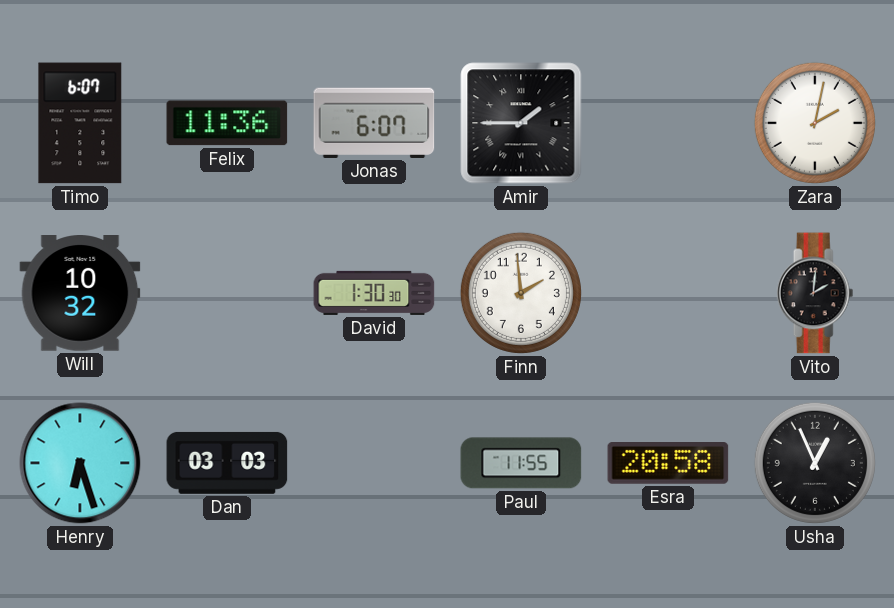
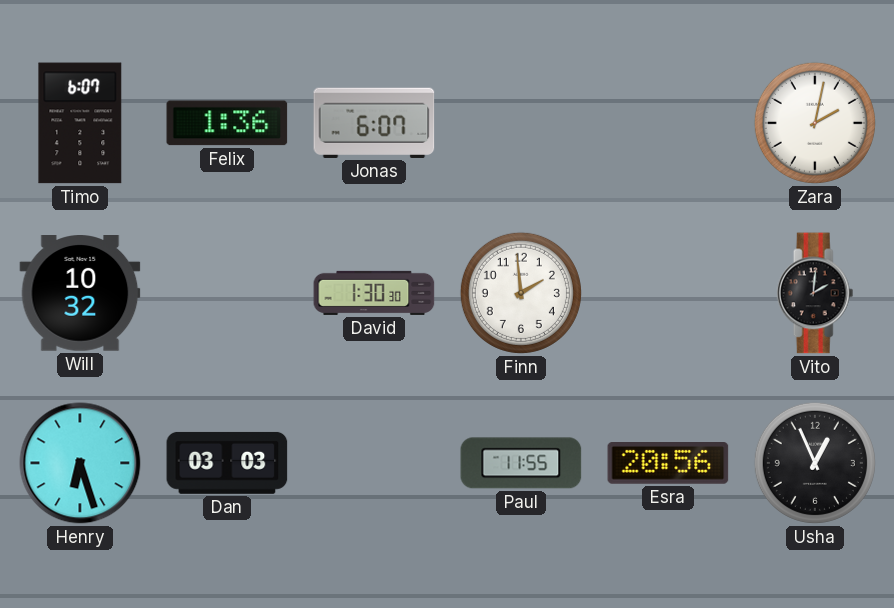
Felix: 11:36 -> 1:36 (227, 123)
Amir: 1:45 -> none (521, 123)
Esra: 20:58 -> 20:56 (668, 464)
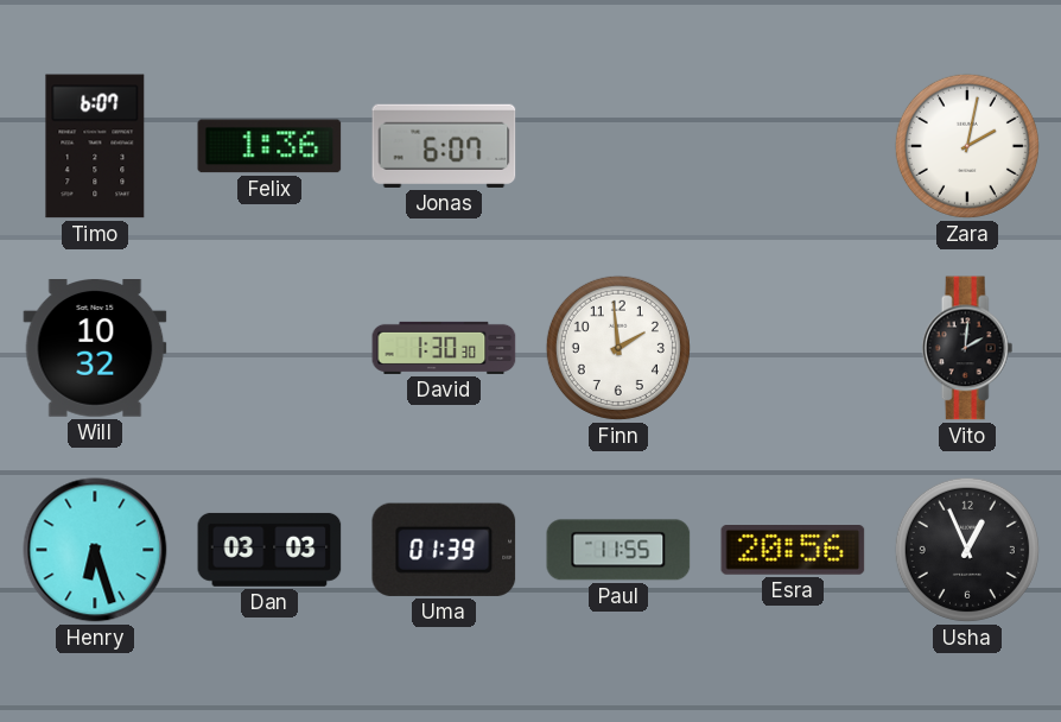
Uma: none -> 01:39 (444, 550)
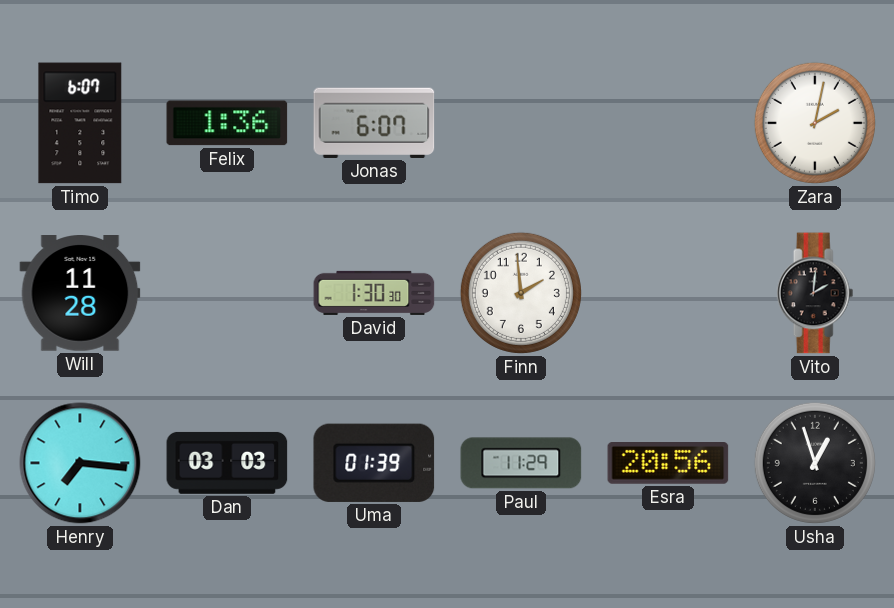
Will: 10:32 -> 11:28 (80, 294)
Henry: 6:27 -> 7:16 (80, 463)
Paul: 11:55 -> 11:29 (521, 463)
Usha: 12:56 -> 12:57 (815, 463)
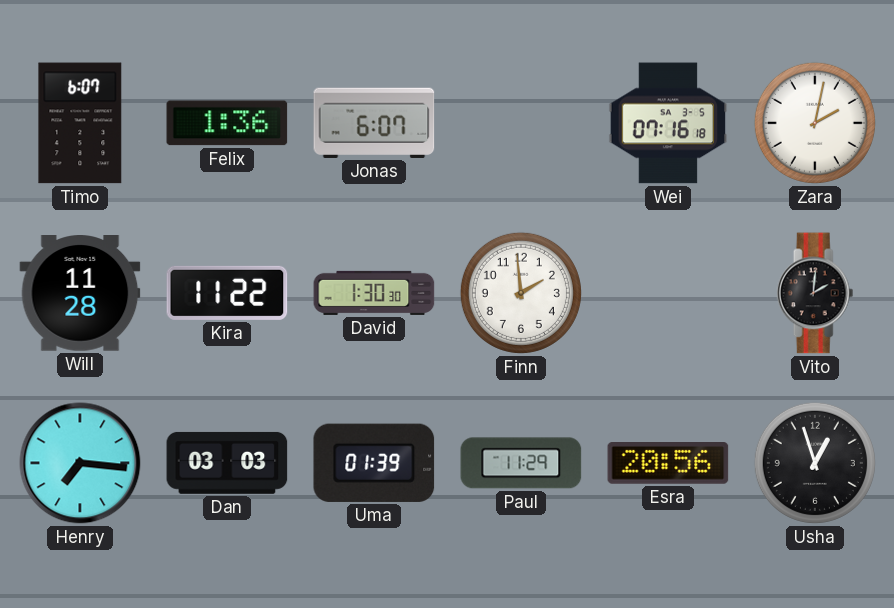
Wei: none -> 07:16 (668, 123)
Kira: none -> 11:22 (227, 293)
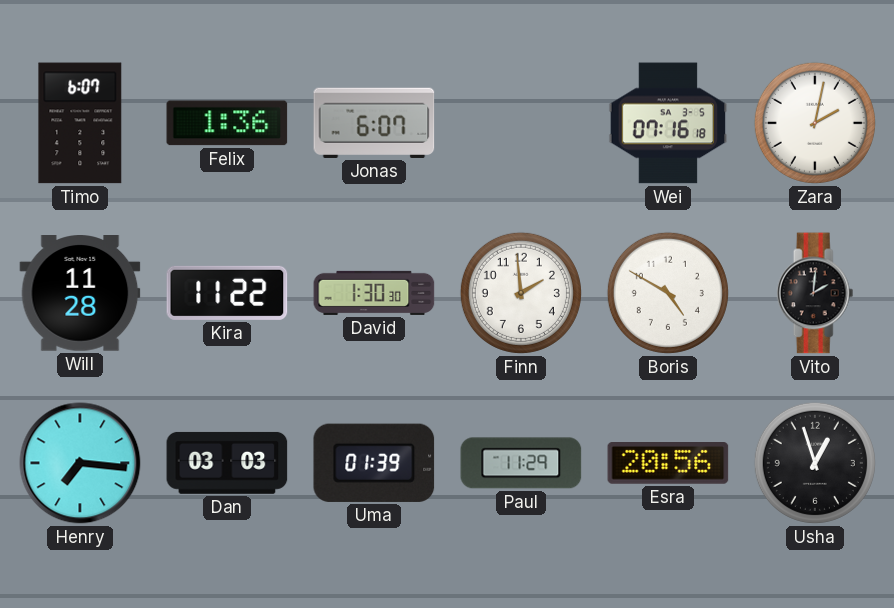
Boris: none -> 4:50 (668, 293)
